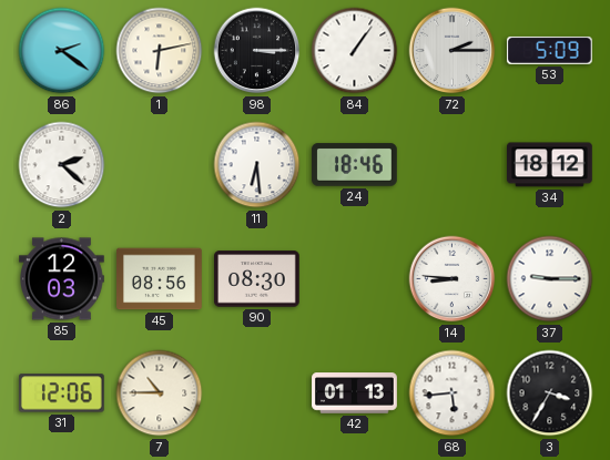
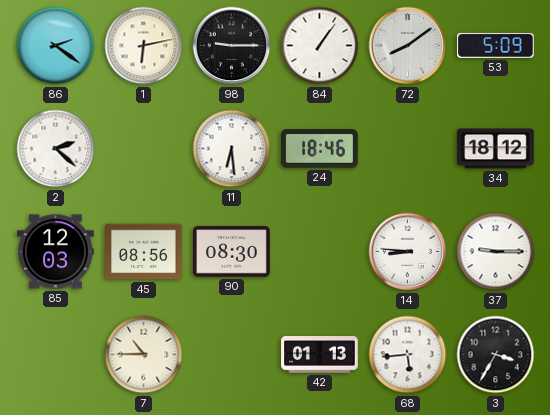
98: 3:15 -> 9:15 (232, 46)
72: 2:15 -> 8:09 (408, 46)
31: 12:06 -> none (61, 393)
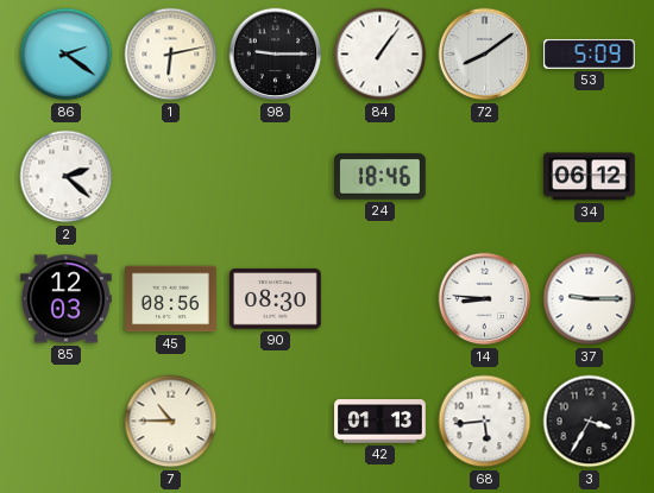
11: 6:29 -> none (232, 149)
34: 18:12 -> 06:12 (590, 177)
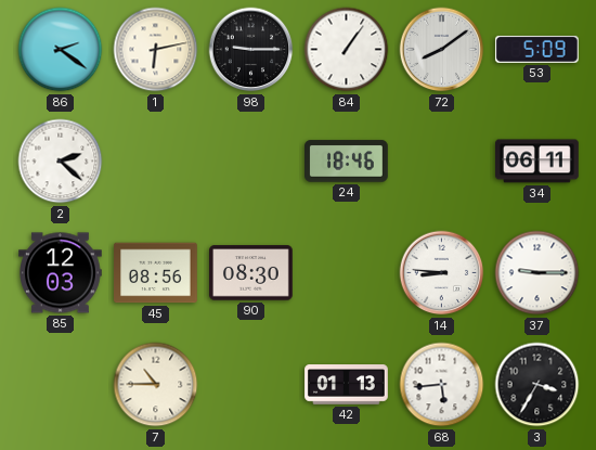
34: 06:12 -> 06:11 (537, 162)
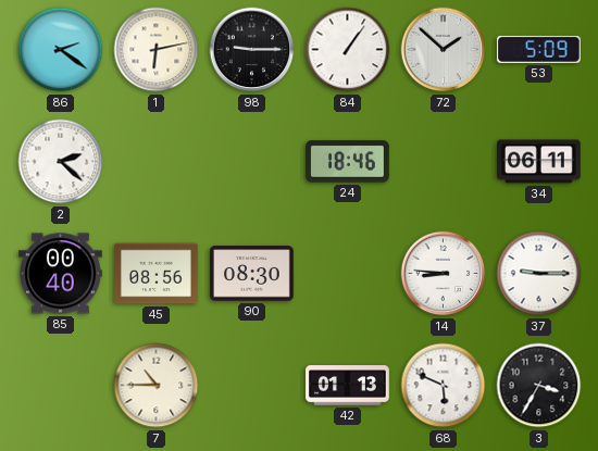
72: 8:09 -> 1:52 (444, 50)
85: 12:03 -> 00:40 (61, 274)
68: 5:44 -> 5:49 (444, 386)
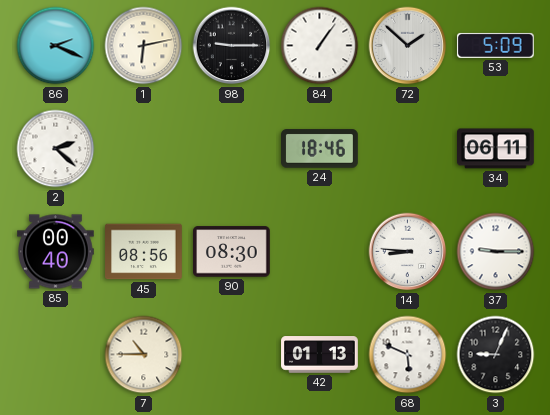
86: 2:21 -> 2:19 (56, 46)
3: 3:35 -> 9:04 (496, 355)
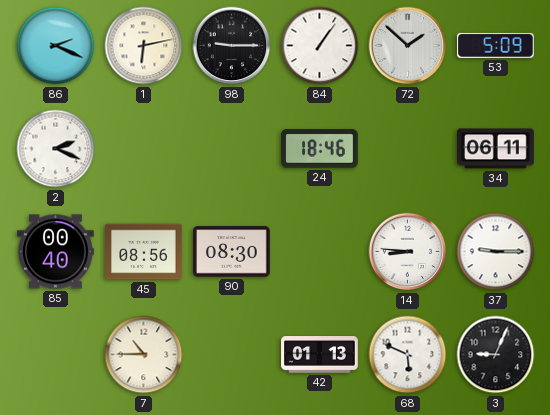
2: 2:22 -> 2:19 (56, 149)
